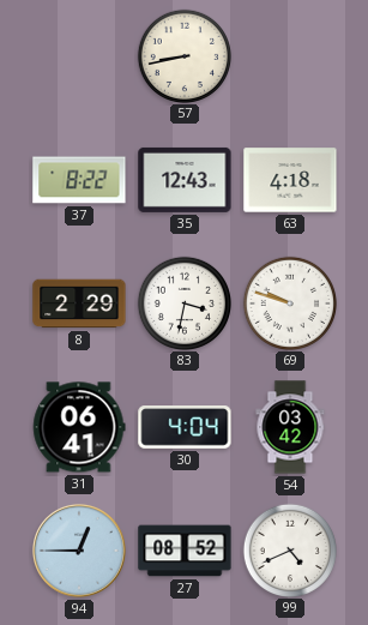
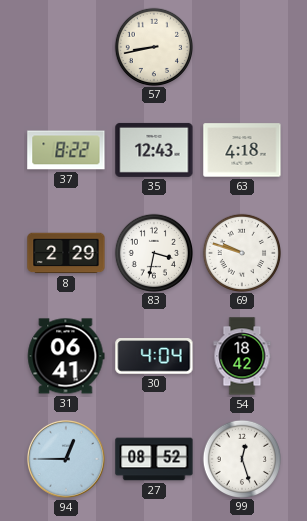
54: 03:42 -> 18:42 (242, 356)
99: 4:41 -> 12:27 (241, 458)
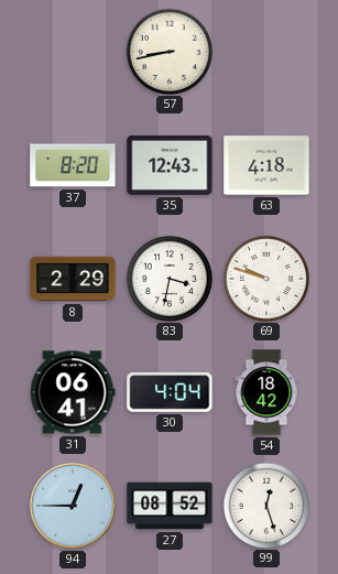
37: 8:22 -> 8:20 (73, 165)
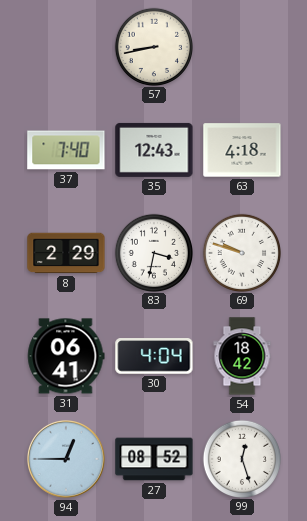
37: 8:20 -> 7:40 (66, 150)
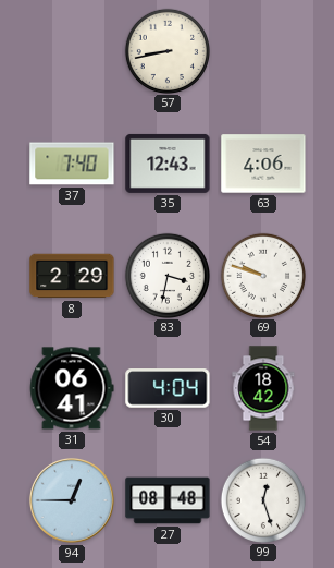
63: 4:18 -> 4:06 (263, 164)
27: 08:52 -> 08:48 (168, 500)
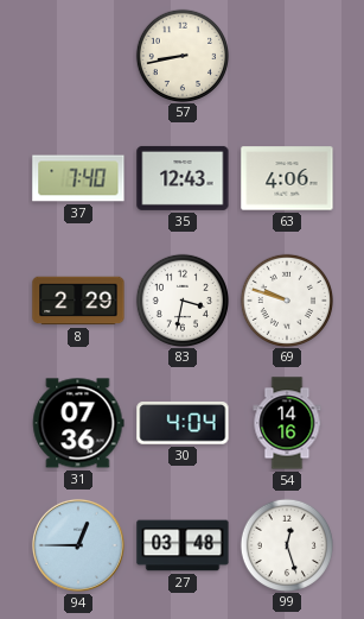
31: 06:41 -> 07:36 (78, 423)
54: 18:42 -> 14:16 (287, 423)
27: 08:48 -> 03:48 (183, 545)
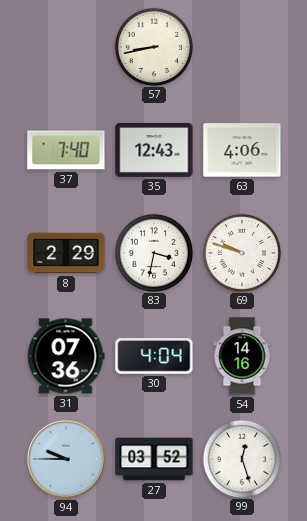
94: 12:45 -> 9:45 (66, 459)
27: 03:48 -> 03:52 (154, 459)
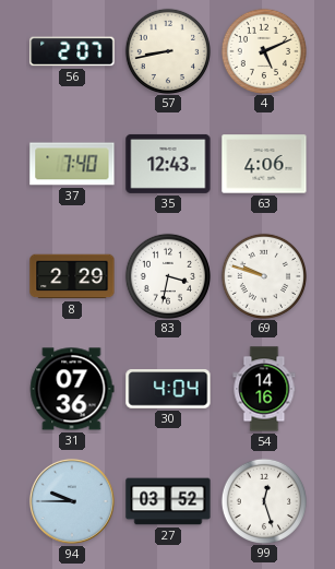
56: none -> 2:07 (72, 51)
4: none -> 5:11 (263, 50)
